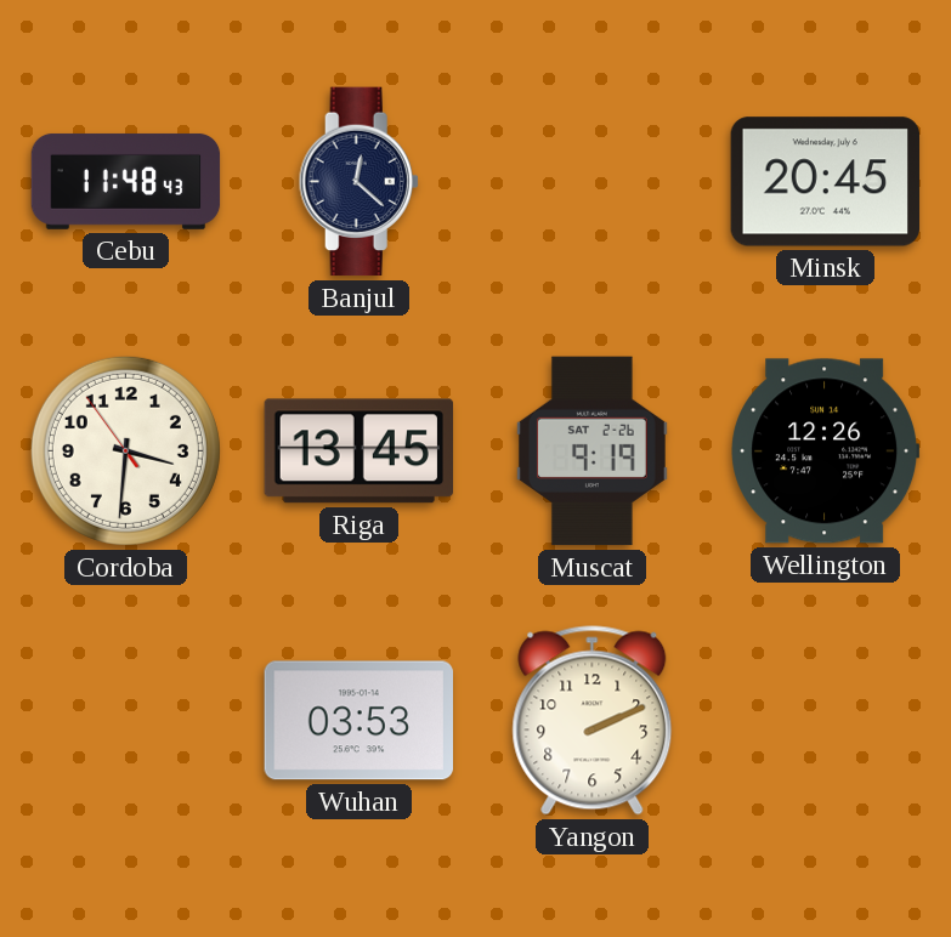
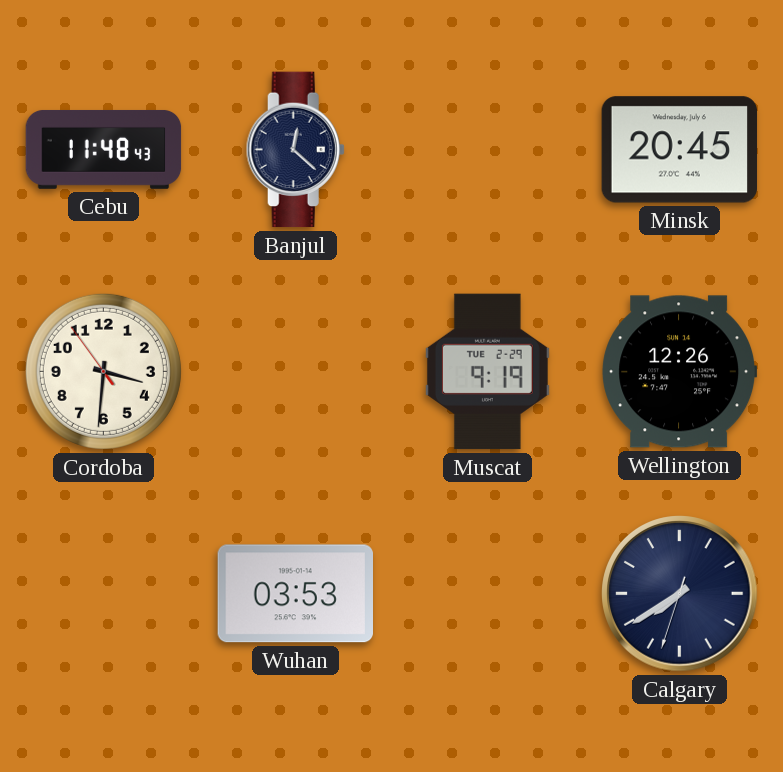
Riga: 13:45 -> none (358, 452)
Muscat date: SAT 2-26 -> TUE 2-29 (487, 372)
Yangon: 2:11 -> none (593, 721)
Calgary: none -> 7:39 (680, 594)
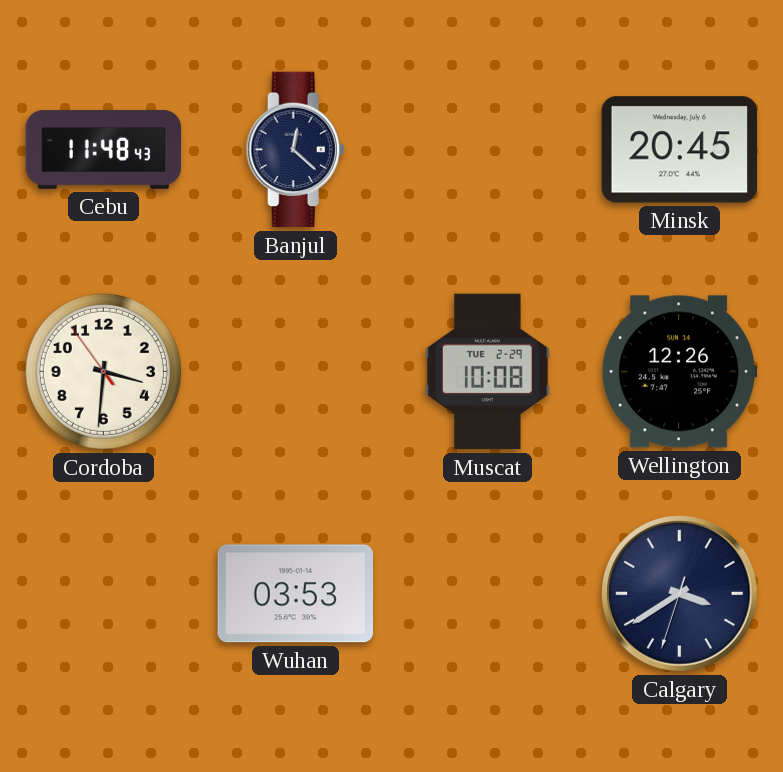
Muscat: 9:19 -> 10:08 (487, 372)
Calgary: 7:39 -> 3:39 (680, 594)
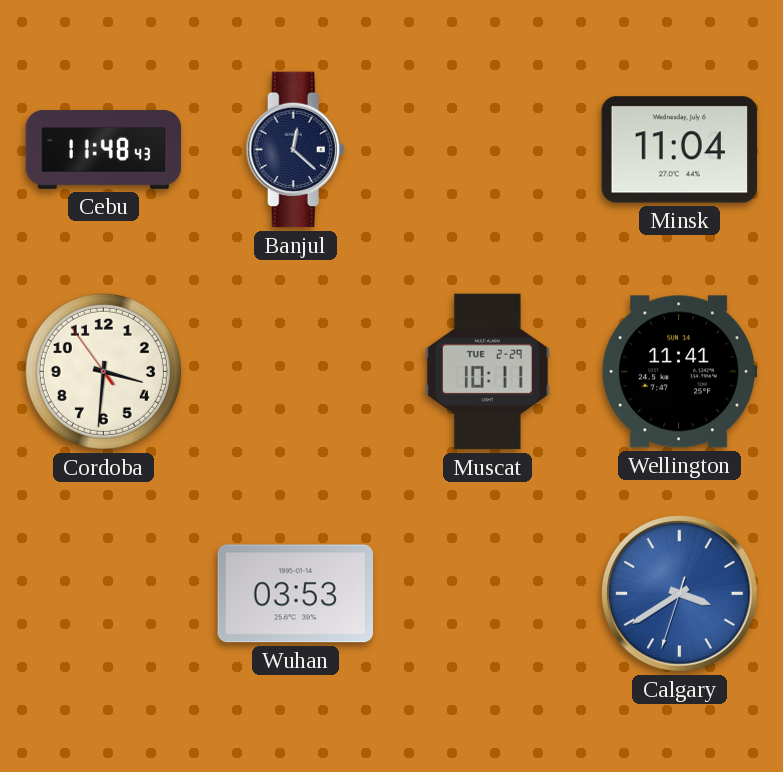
Minsk: 20:45 -> 11:04 (680, 150)
Muscat: 10:08 -> 10:11 (487, 372)
Wellington: 12:26 -> 11:41 (680, 372)
Calgary dial: navy -> blue (680, 594)
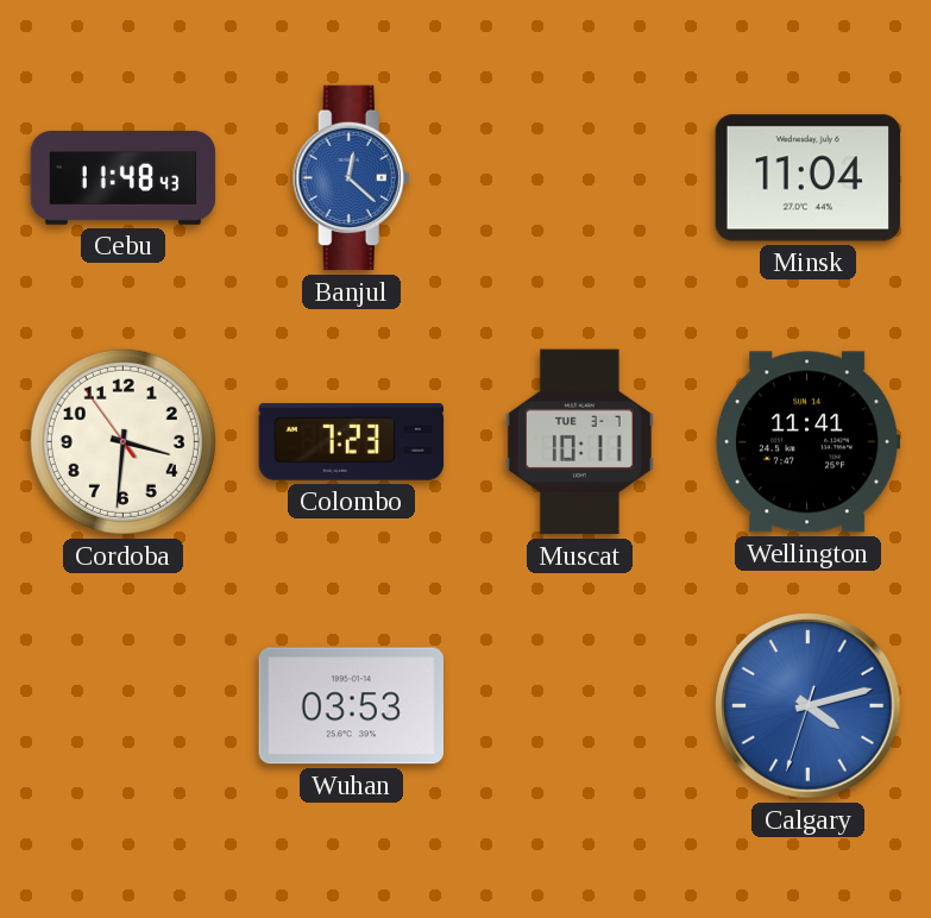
Banjul dial: navy -> blue (351, 178)
Colombo: none -> 7:23 (352, 442)
Muscat date: TUE 2-29 -> TUE 3-7 (579, 442)
Calgary: 3:39 -> 4:12 (809, 706)
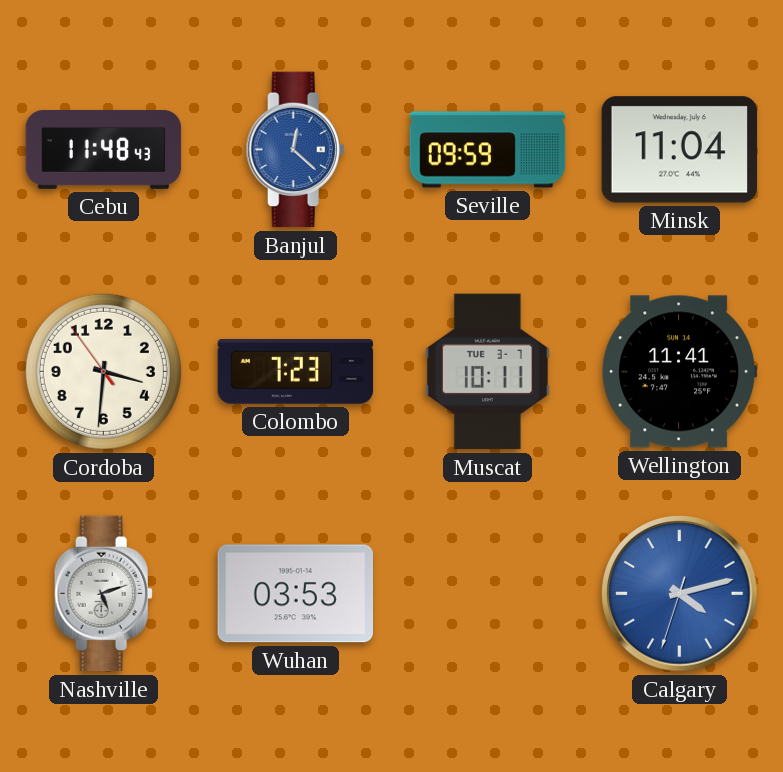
Seville: none -> 09:59 (488, 150)
Nashville: none -> 5:12 (103, 594)
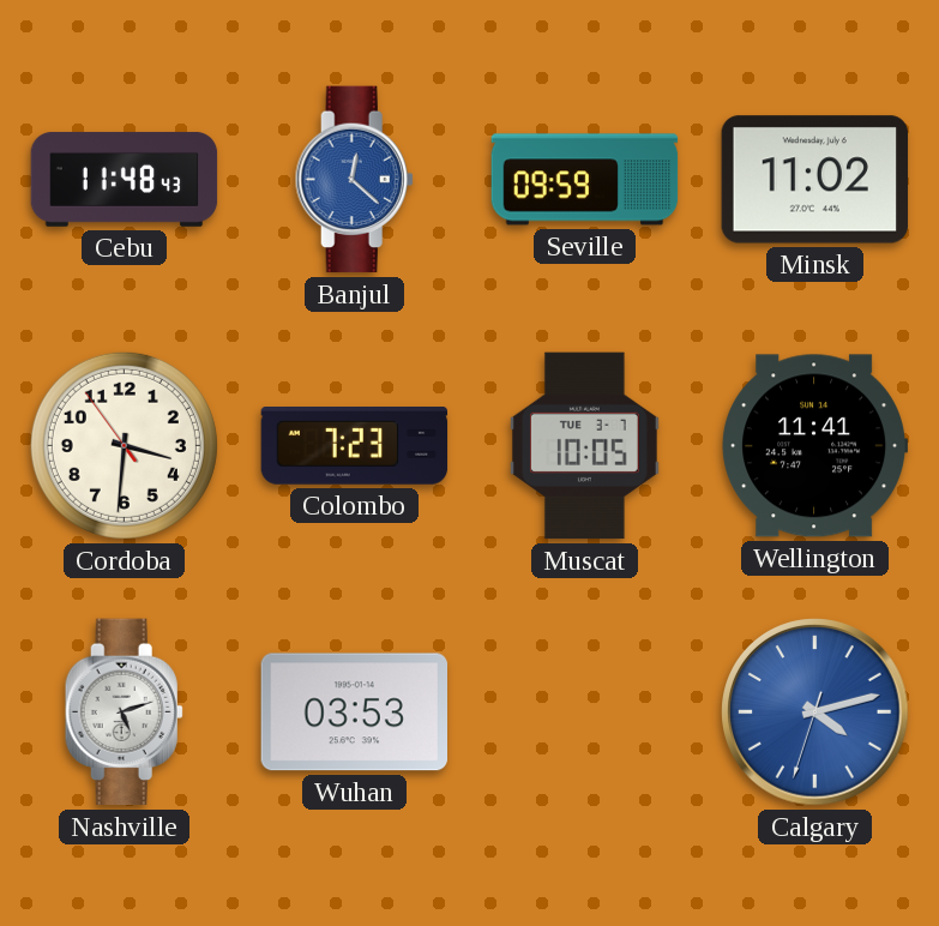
Minsk: 11:04 -> 11:02 (815, 180)
Muscat: 10:11 -> 10:05 (584, 446)
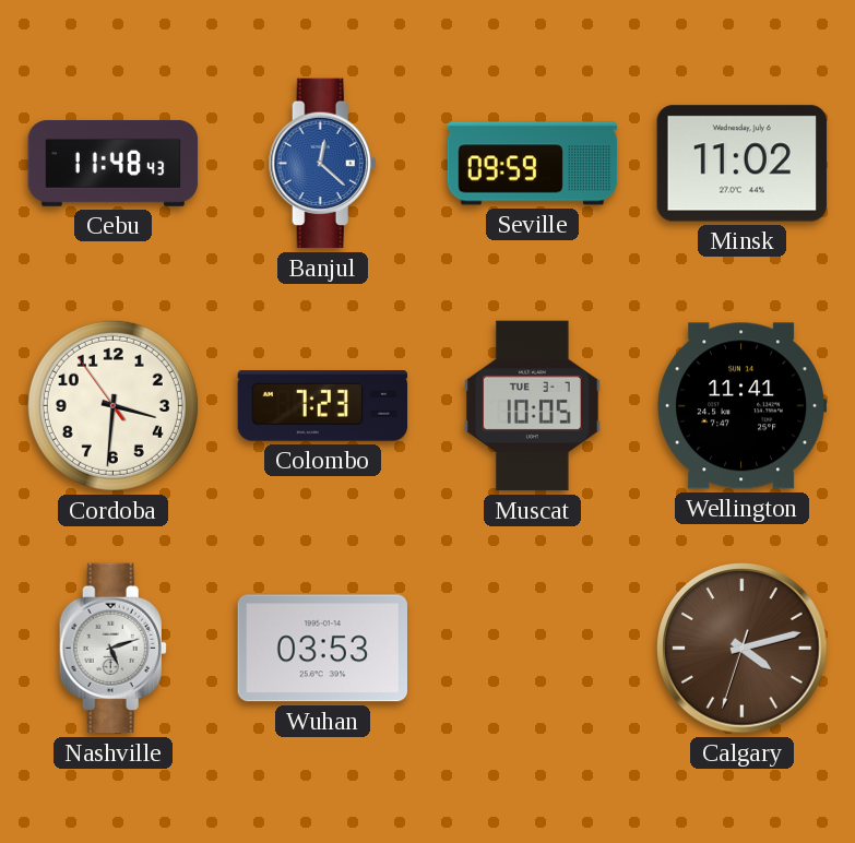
Calgary dial: blue -> brown (743, 649)
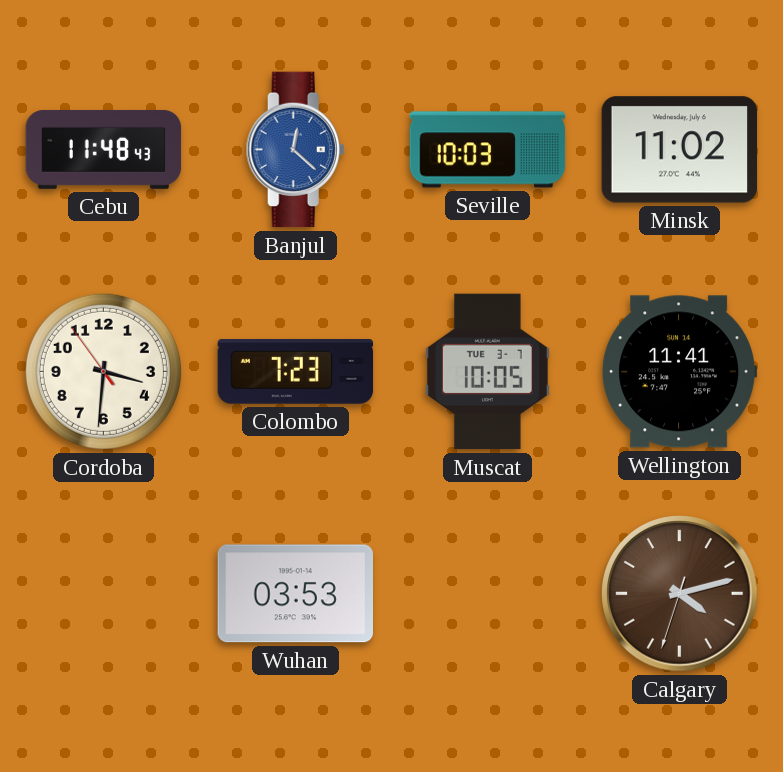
Seville: 09:59 -> 10:03 (488, 150)
Nashville: 5:12 -> none (112, 649)
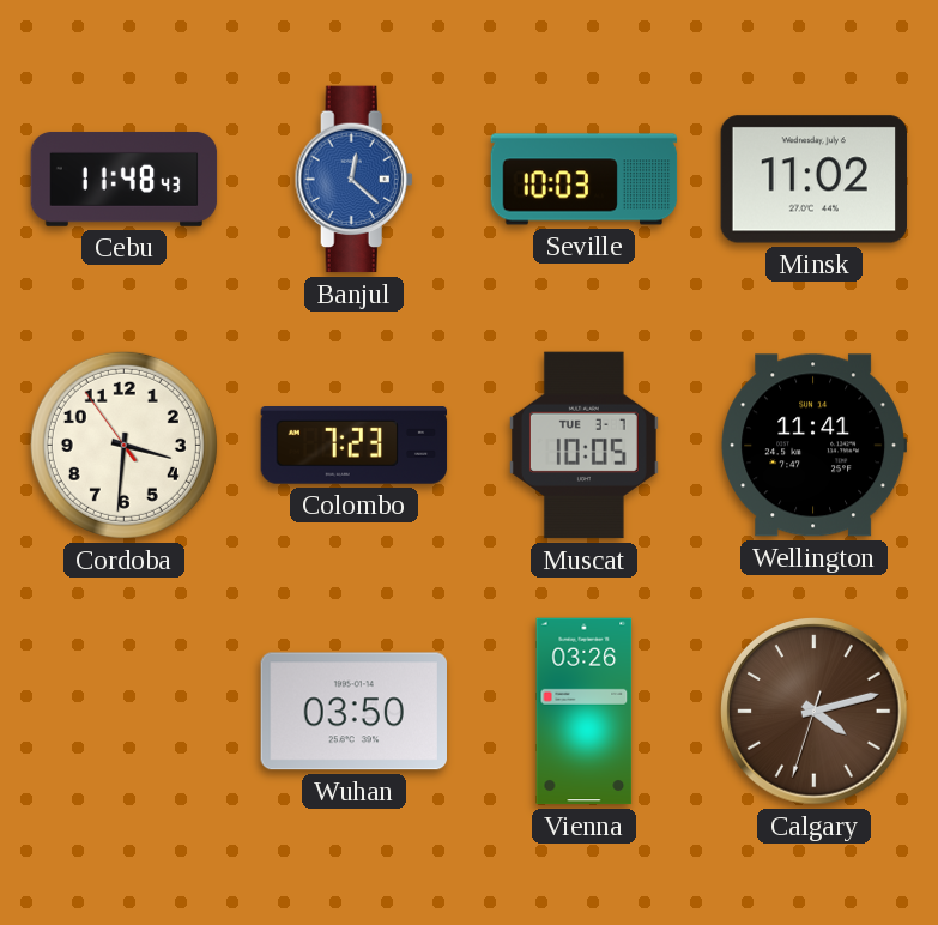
Wuhan: 03:53 -> 03:50 (353, 712)
Vienna: none -> 03:26 (585, 712)
